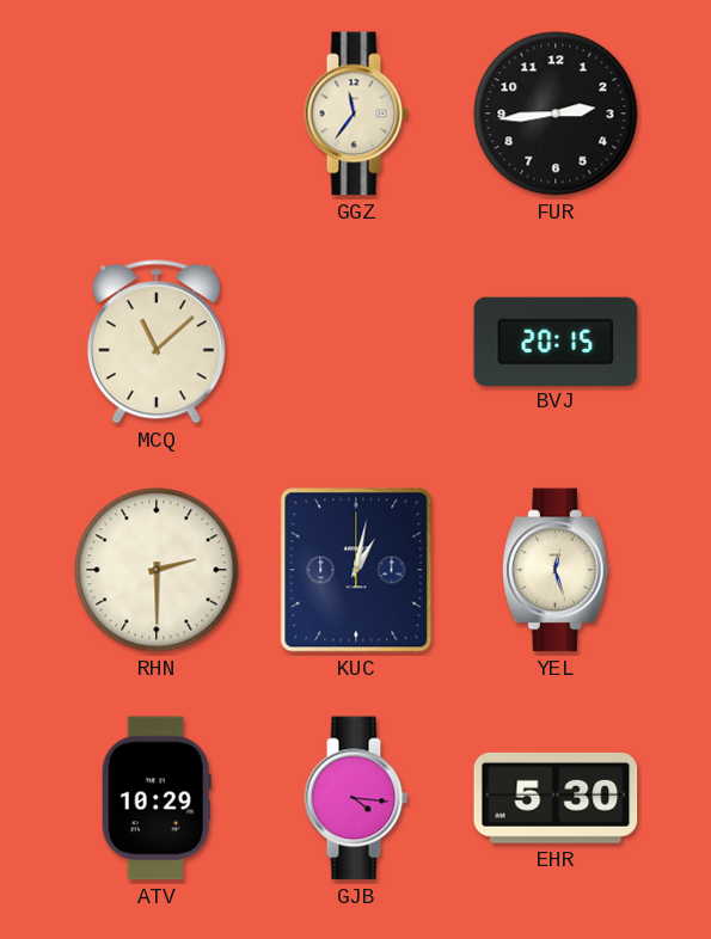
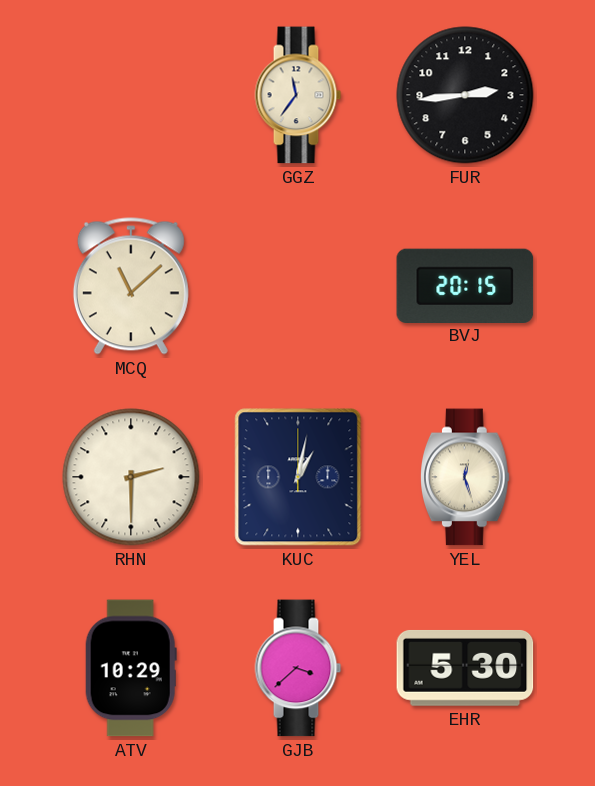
GJB: 4:16 -> 3:38 (298, 668)
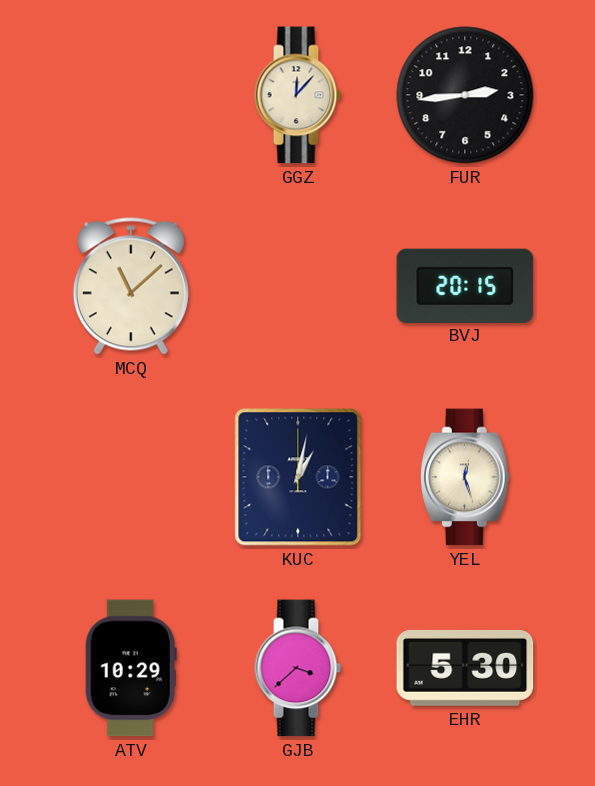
GGZ: 11:36 -> 12:07 (298, 95)
RHN: 2:30 -> none (131, 477)
